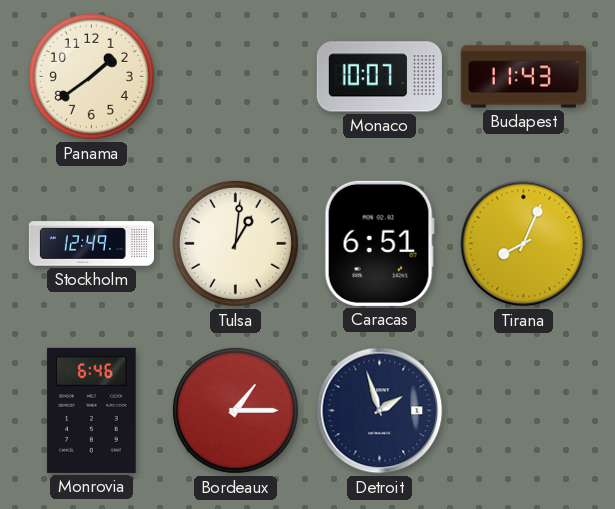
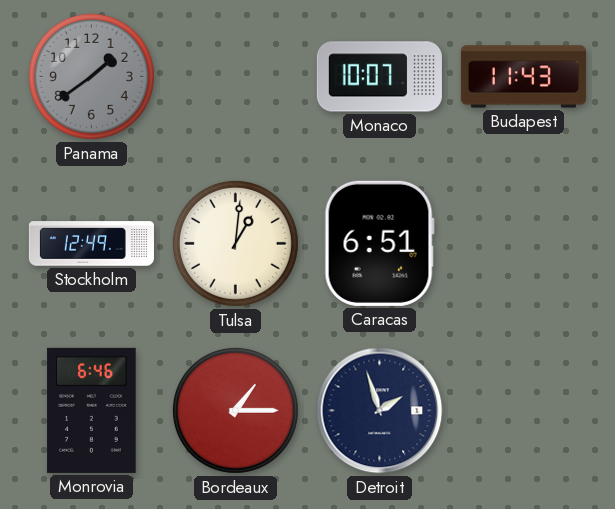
Panama dial: cream -> grey (91, 76)
Tirana: 8:04 -> none (524, 244)
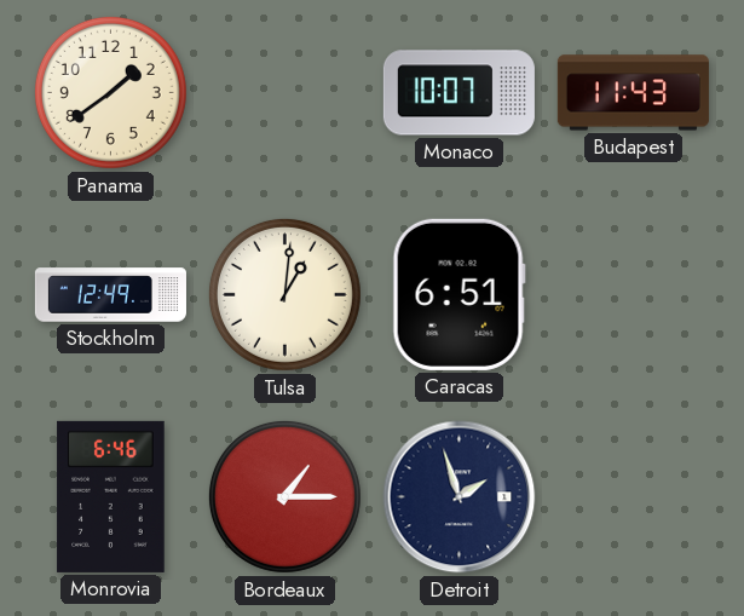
Panama dial: grey -> cream (110, 92)
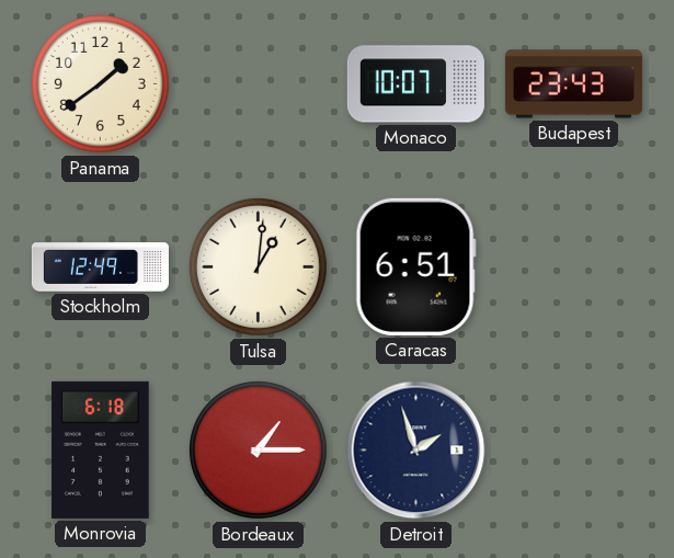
Budapest: 11:43 -> 23:43 (573, 84)
Monrovia: 6:46 -> 6:18 (101, 449)
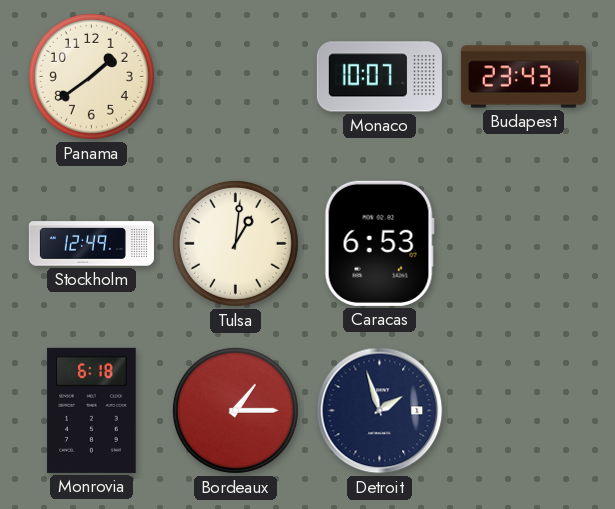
Caracas: 6:51 -> 6:53 (379, 243)
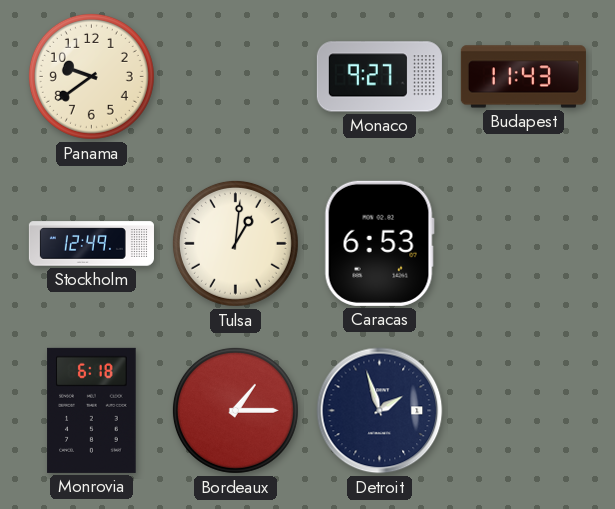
Panama: 1:39 -> 9:39 (91, 76)
Monaco: 10:07 -> 9:27 (379, 77)
Budapest: 23:43 -> 11:43 (523, 77)
